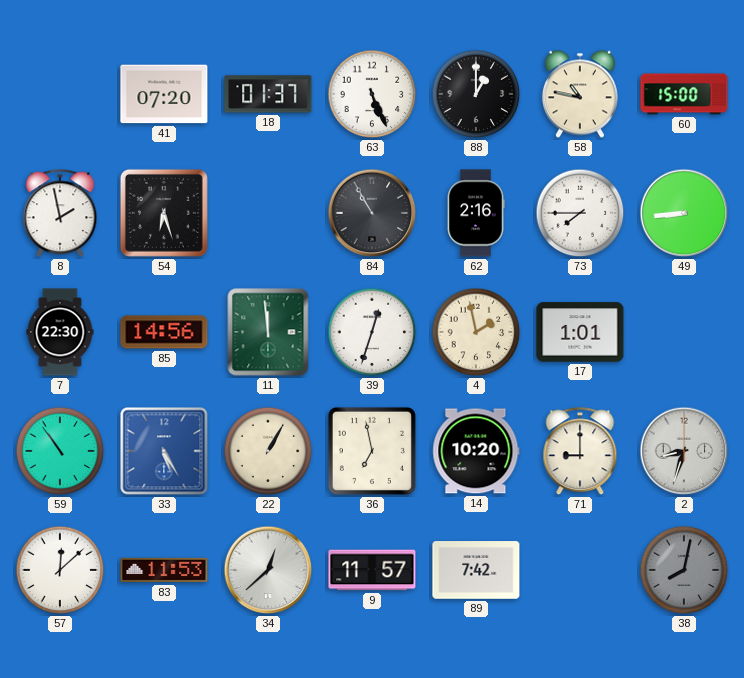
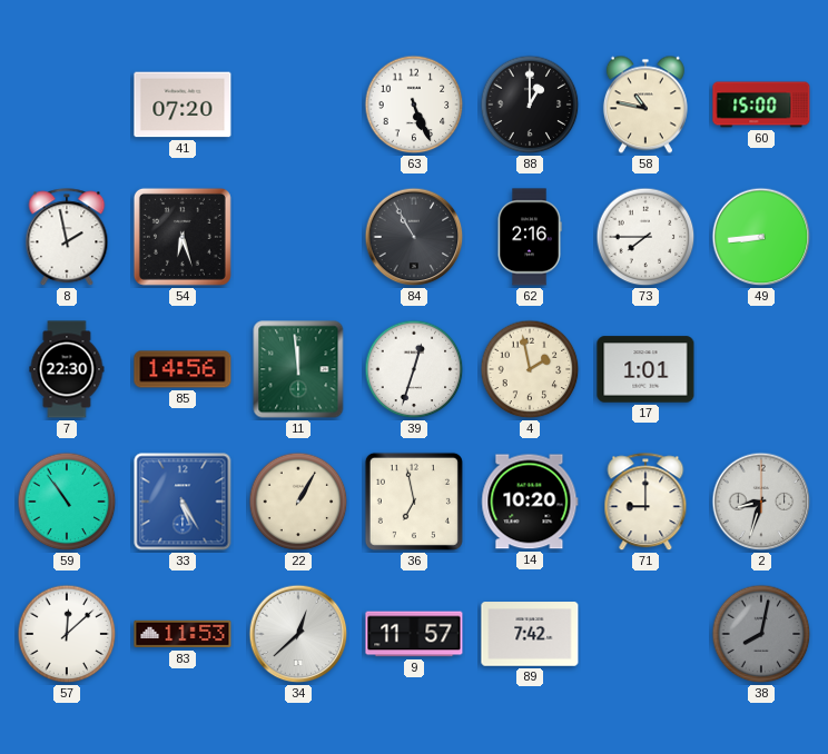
18: 01:37 -> none (268, 94)
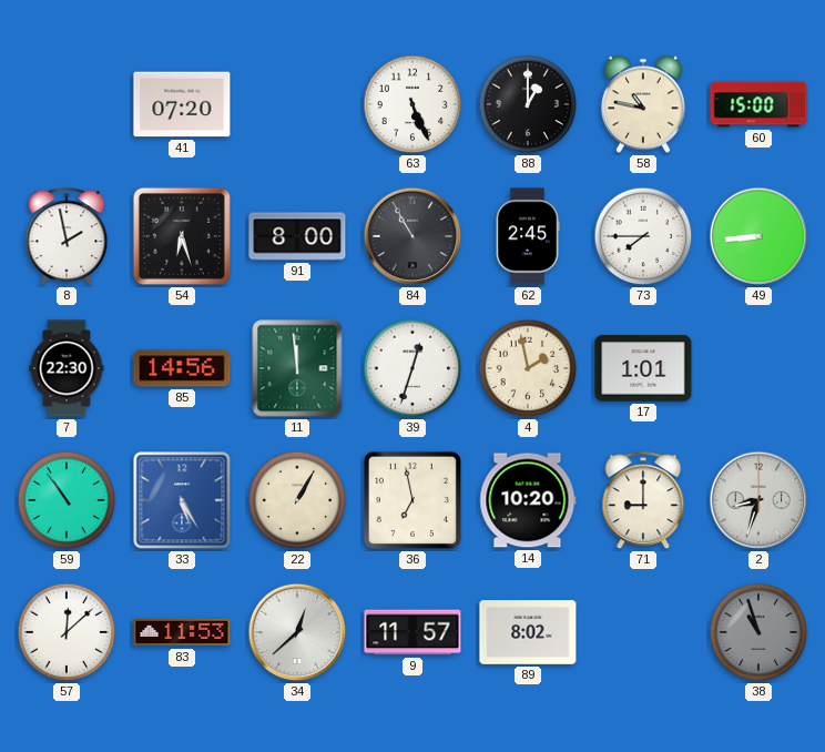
91: none -> 8:00 (297, 236)
62: 2:16 -> 2:45 (528, 236)
89: 7:42 -> 8:02 (528, 632)
38: 8:02 -> 10:57 (758, 632)
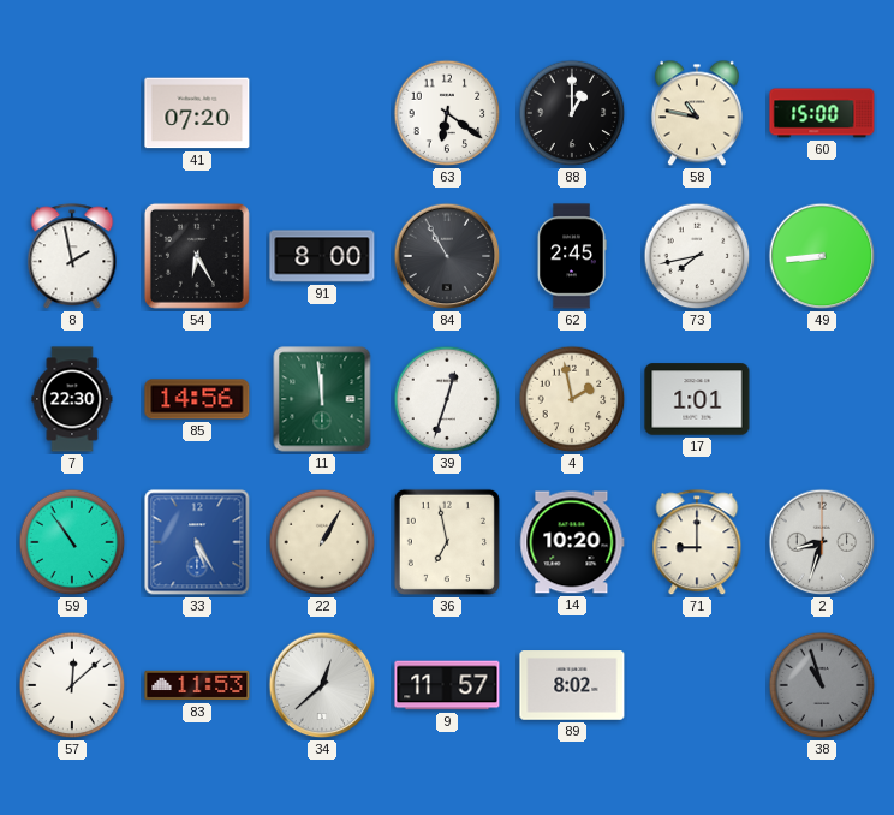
63: 5:26 -> 6:21 (447, 113)
54: 6:27 -> 6:25 (197, 256)
73: 7:45 -> 7:43 (697, 256)
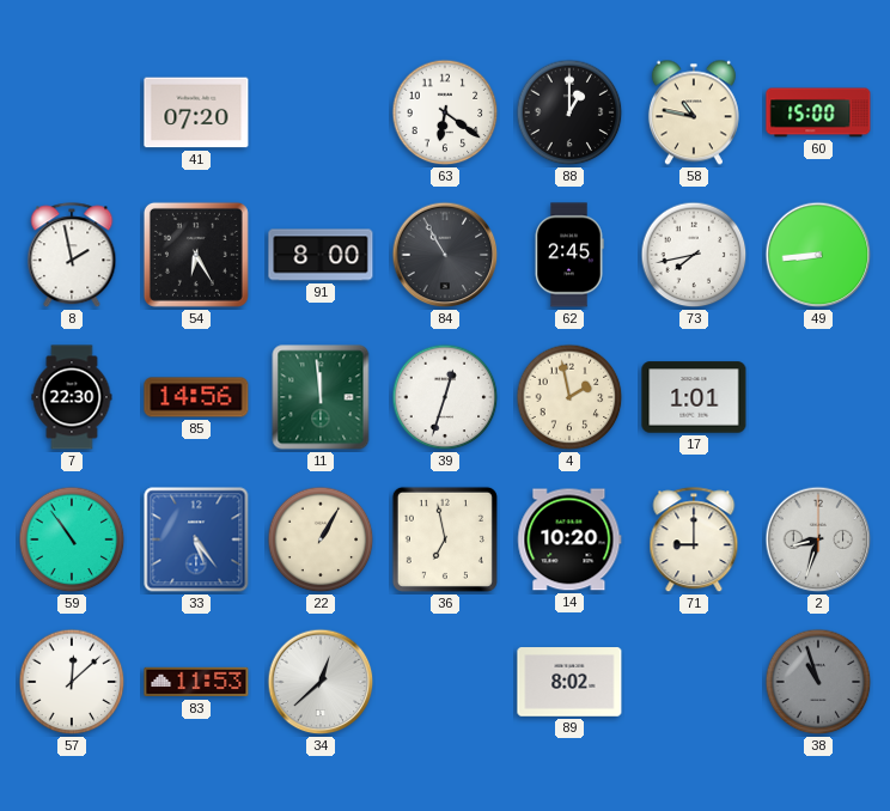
33: 5:25 -> 5:24 (196, 539)
9: 11:57 -> none (447, 685)
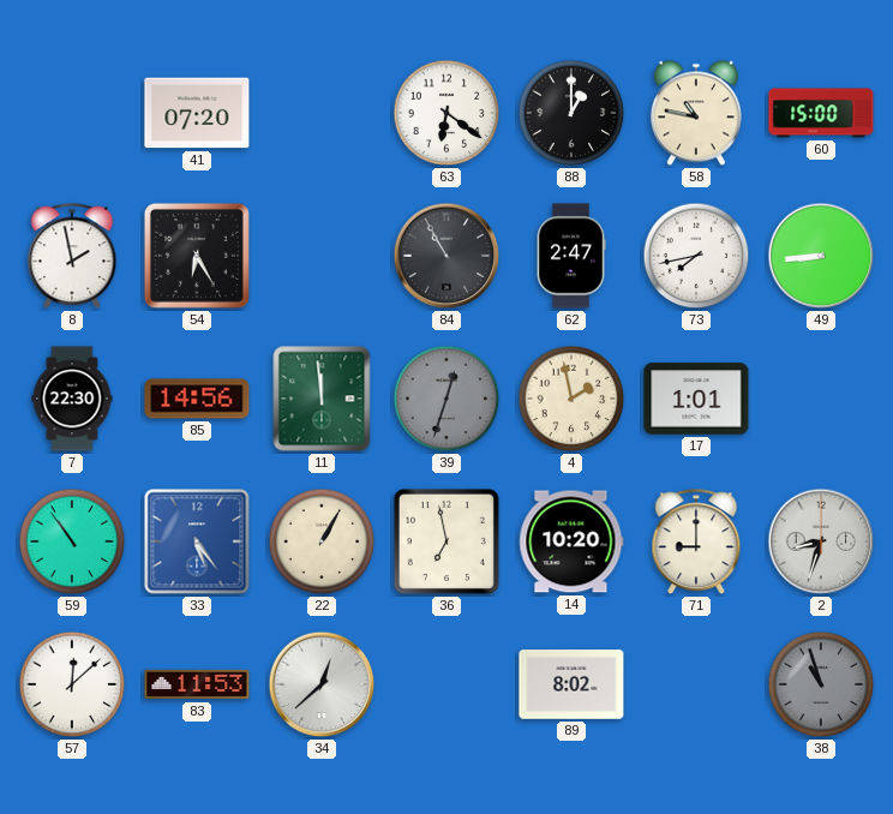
91: 8:00 -> none (321, 255)
62: 2:45 -> 2:47 (571, 256)
39 dial: white -> grey (446, 399)
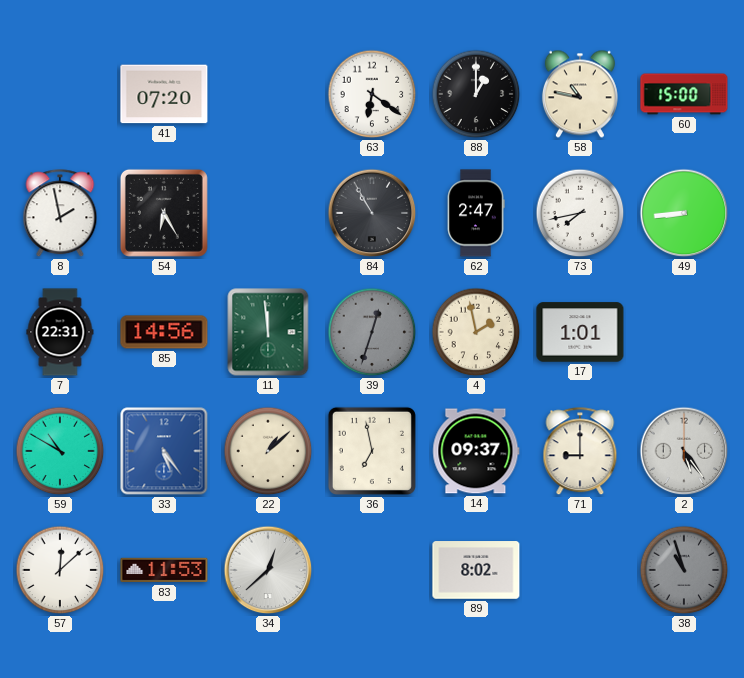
7: 22:30 -> 22:31 (60, 332)
59: 10:54 -> 10:50 (60, 451)
22: 1:05 -> 1:08 (268, 451)
14: 10:20 -> 09:37 (476, 451)
2: 8:33 -> 5:24 (684, 451)
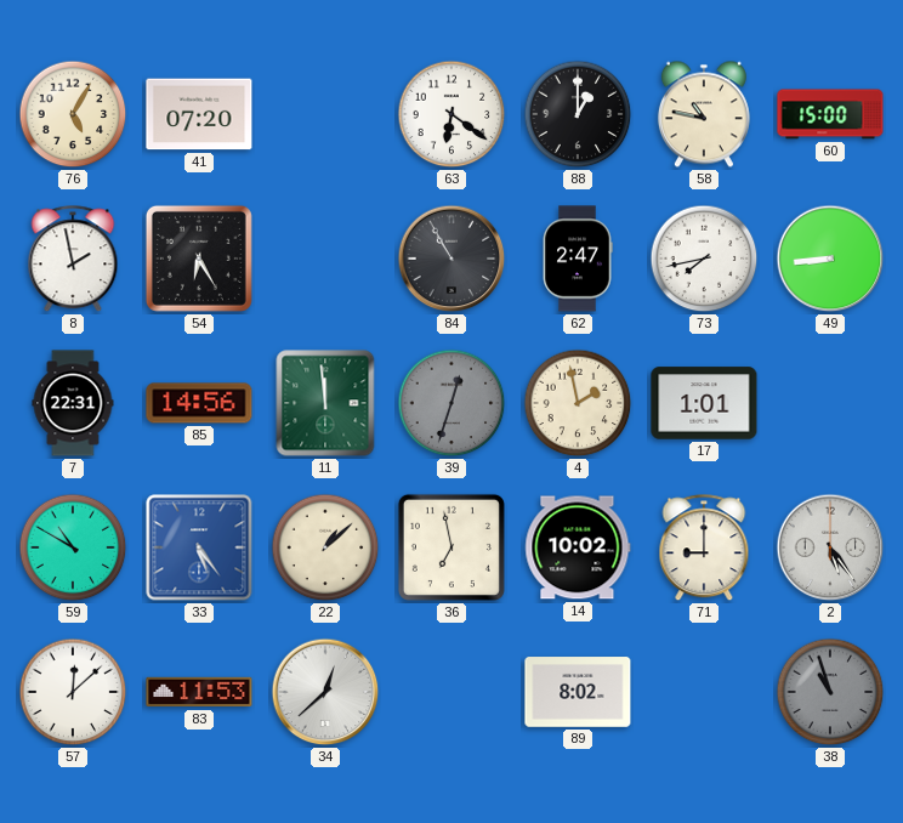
76: none -> 5:05 (73, 114)
14: 09:37 -> 10:02 (578, 547)
